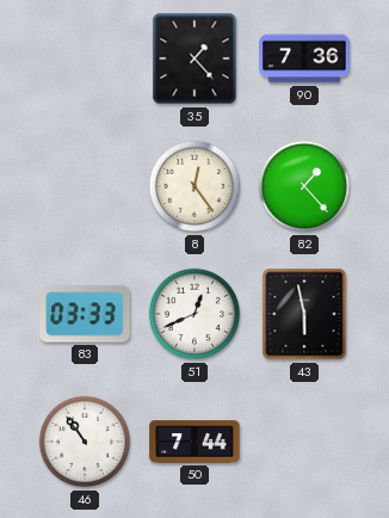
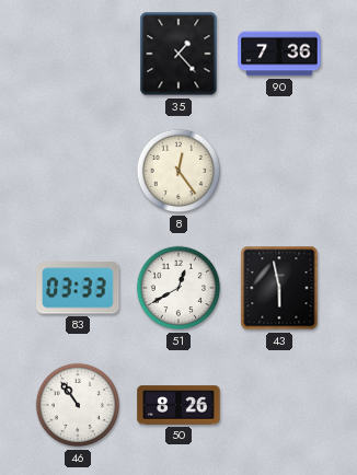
82: 1:23 -> none (304, 186)
51: 12:41 -> 12:40 (178, 288)
50: 7:44 -> 8:26 (178, 405)
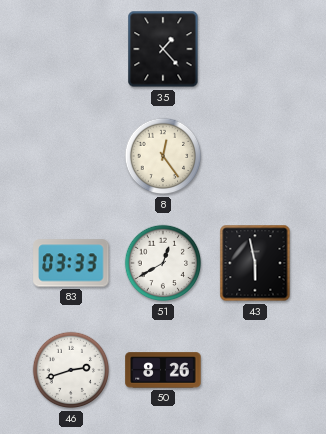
90: 7:36 -> none (279, 54)
46: 10:54 -> 2:42 (71, 370)
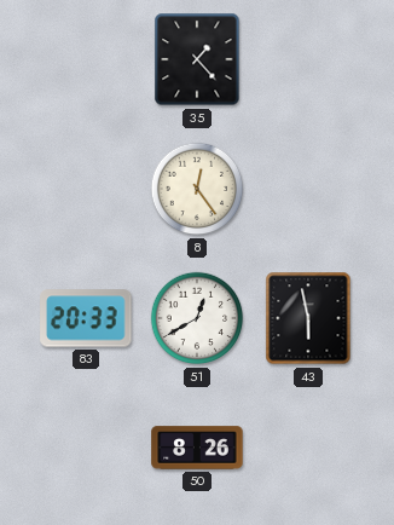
83: 03:33 -> 20:33 (86, 318)
46: 2:42 -> none (71, 370)
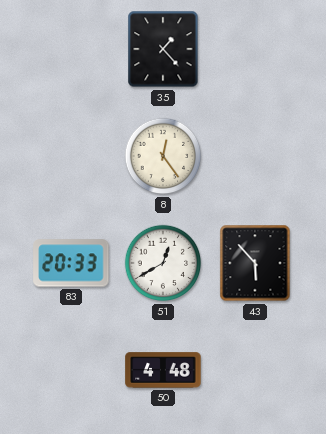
43: 5:58 -> 5:53 (255, 263)
50: 8:26 -> 4:48 (163, 370)
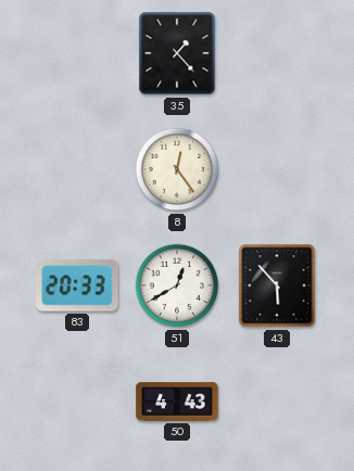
50: 4:48 -> 4:43 (177, 402)
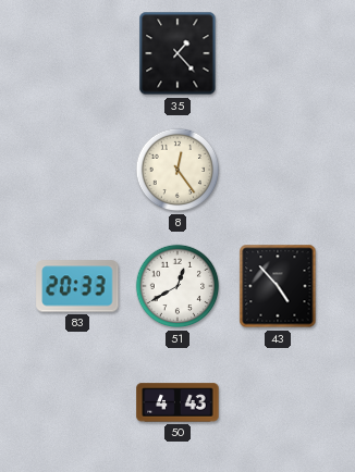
43: 5:53 -> 4:53 (278, 286)
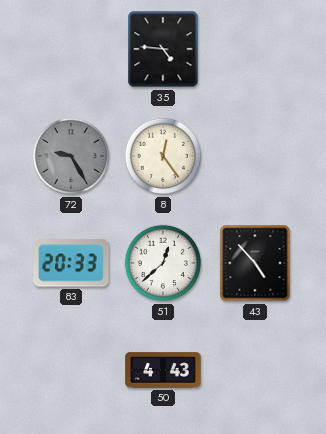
35: 1:23 -> 4:46 (163, 49)
72: none -> 9:25 (71, 156)
51: 12:40 -> 12:38 (163, 263)
